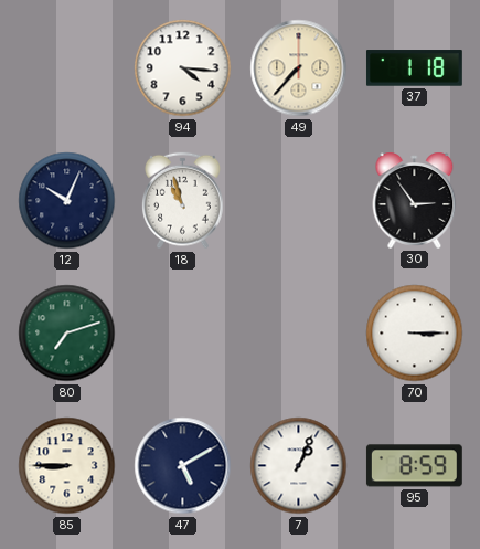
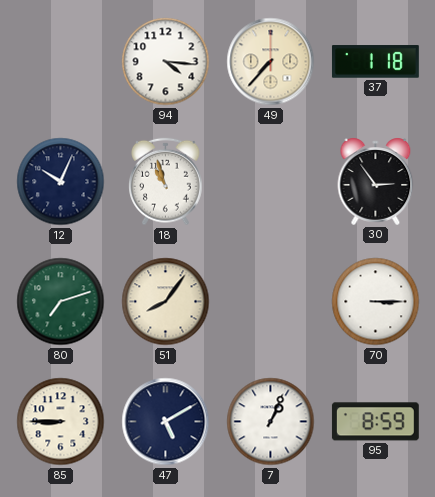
51: none -> 8:06 (166, 302)
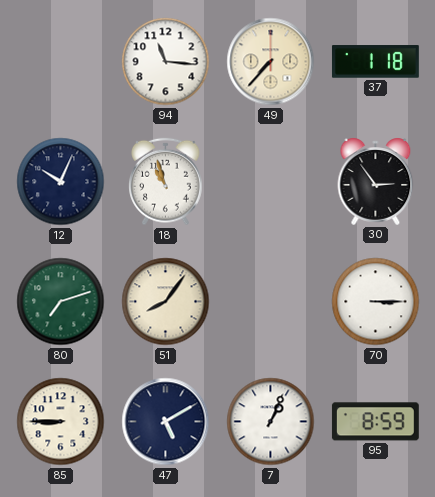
94: 4:16 -> 11:16 (166, 62)
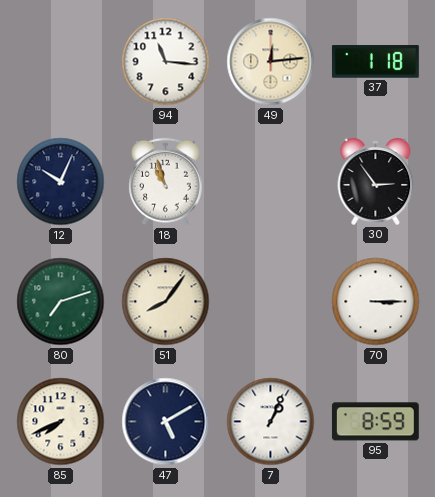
49: 7:37 -> 12:14 (271, 62)
85: 8:45 -> 7:41 (61, 422)
